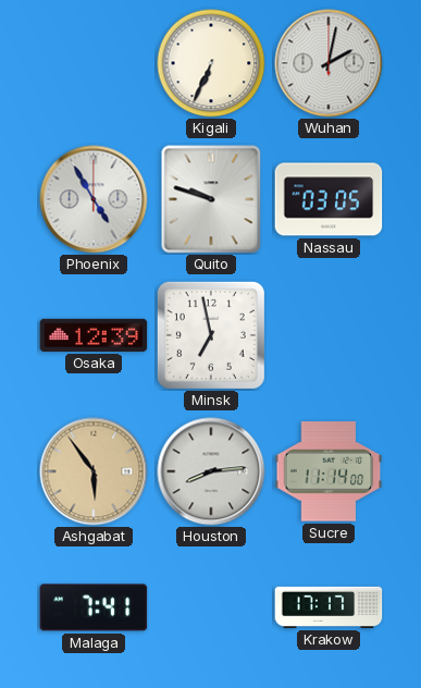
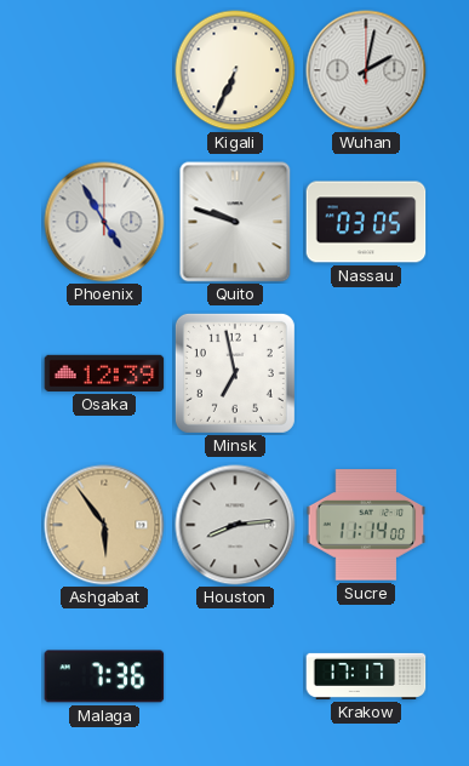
Malaga: 7:41 -> 7:36 (104, 676)
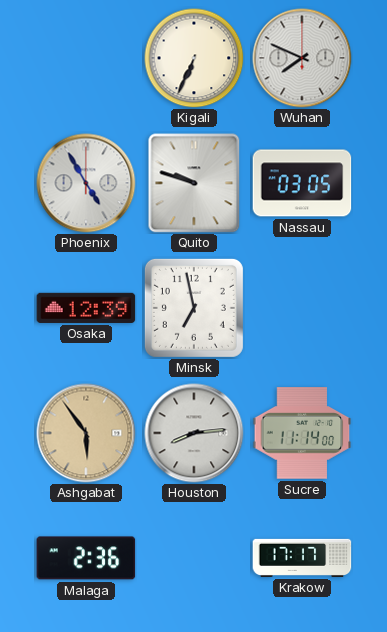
Wuhan: 2:02 -> 7:49 (302, 58)
Malaga: 7:36 -> 2:36 (86, 558)
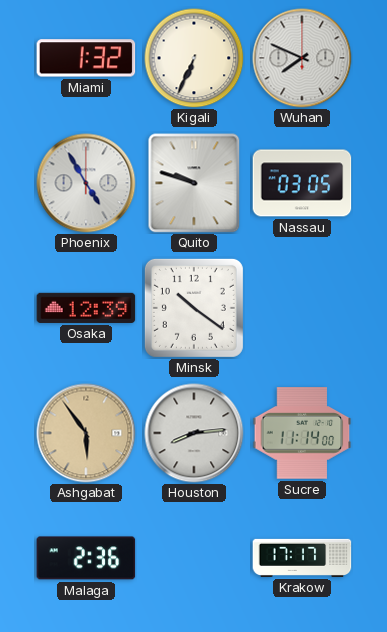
Miami: none -> 1:32 (86, 58)
Minsk: 6:58 -> 10:21 (194, 308)
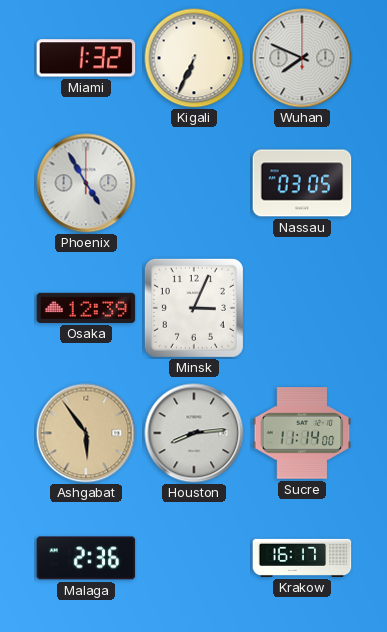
Quito: 9:48 -> none (194, 183)
Minsk: 10:21 -> 3:04 (194, 308)
Krakow: 17:17 -> 16:17 (302, 558)
